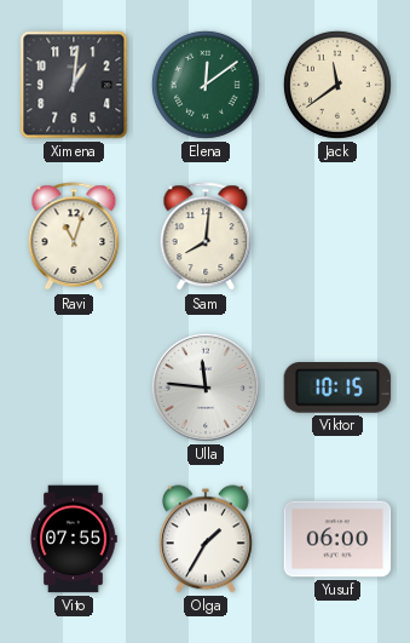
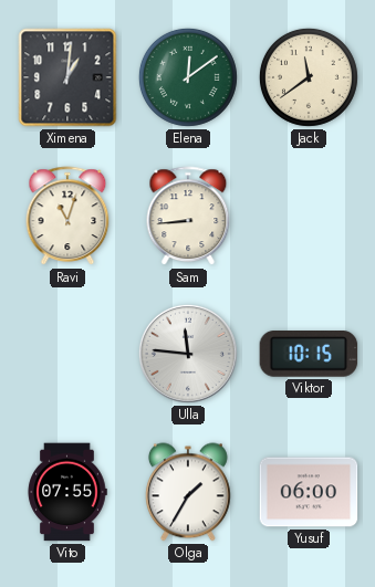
Sam: 8:01 -> 8:44 (188, 217)
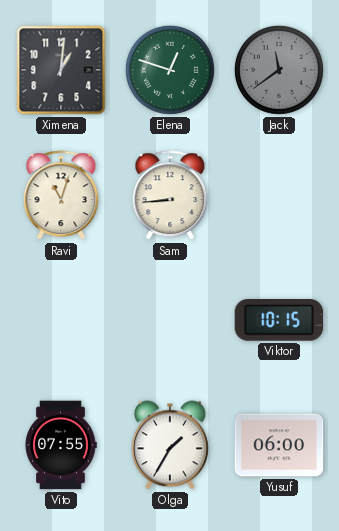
Elena: 12:09 -> 12:48 (170, 70)
Jack dial: cream -> grey (279, 70)
Ulla: 11:46 -> none (188, 354)
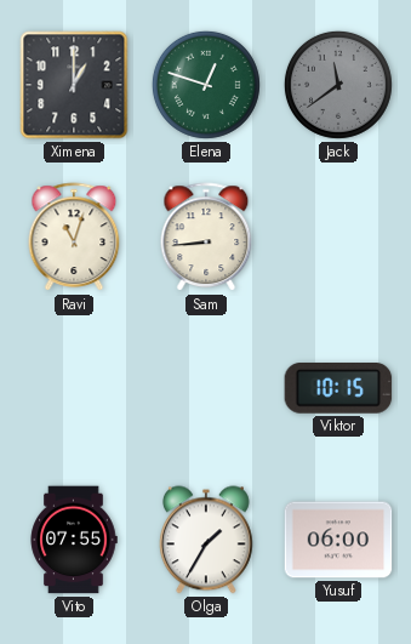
Ximena: 1:01 -> 1:00 (74, 85)
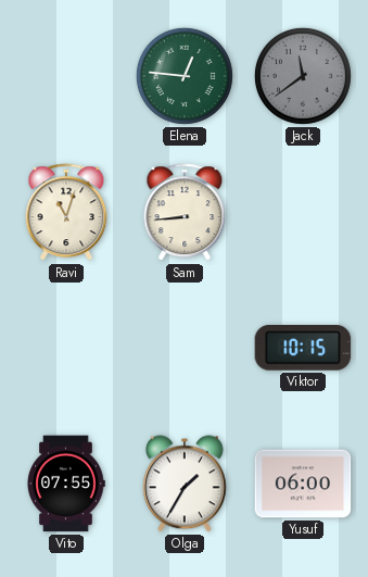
Ximena: 1:00 -> none (74, 85)
Elena: 12:48 -> 12:46 (185, 76)
